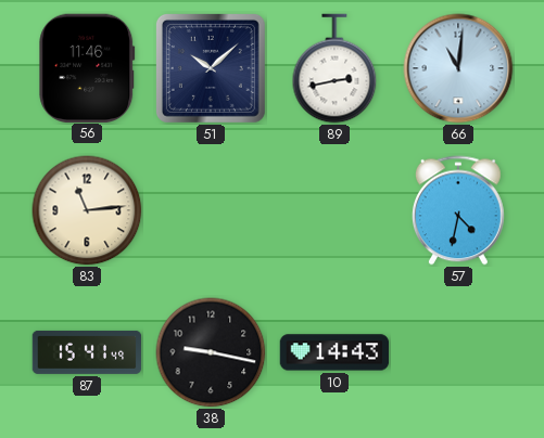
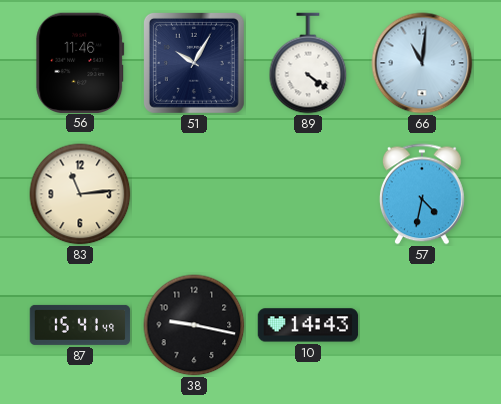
51: 10:08 -> 10:05 (194, 63)
89: 2:43 -> 4:21 (308, 63)
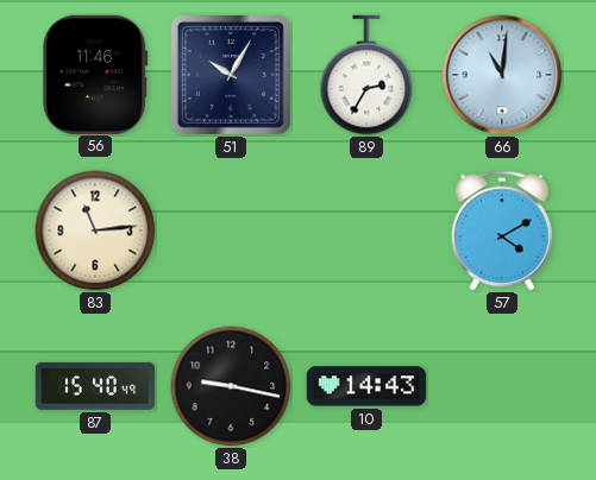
89: 4:21 -> 2:35 (366, 75)
57: 4:32 -> 4:10 (502, 230)
87: 15:41 -> 15:40 (95, 386)
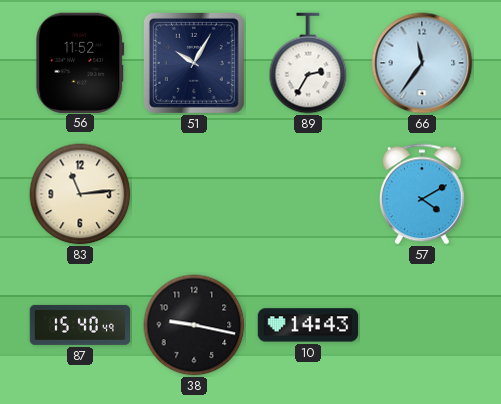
56: 11:46 -> 11:52 (80, 62)
66: 11:01 -> 11:36 (422, 63)
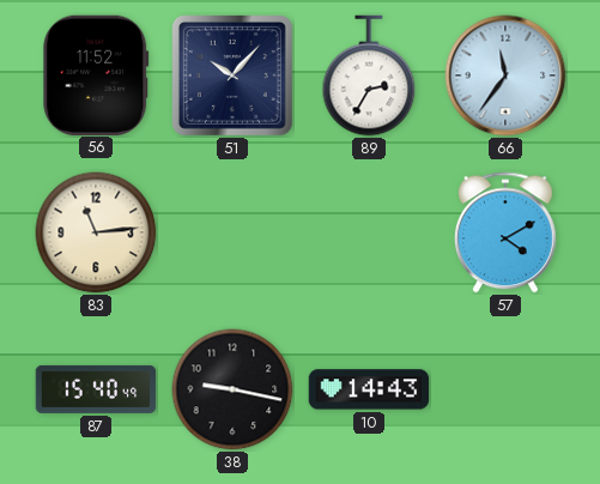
51: 10:05 -> 10:07 (232, 75)
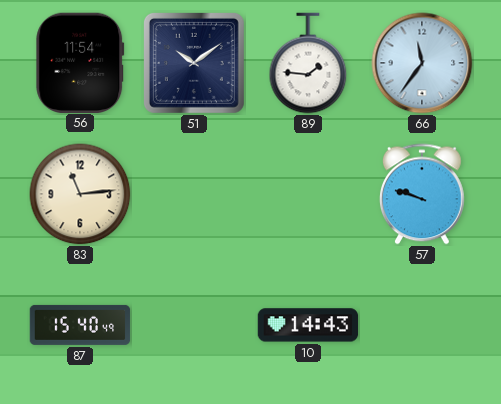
56: 11:52 -> 11:54 (80, 62)
51: 10:07 -> 10:09 (194, 63)
89: 2:35 -> 1:46 (308, 63)
57: 4:10 -> 9:48 (422, 194)
38: 9:17 -> none (232, 389)
